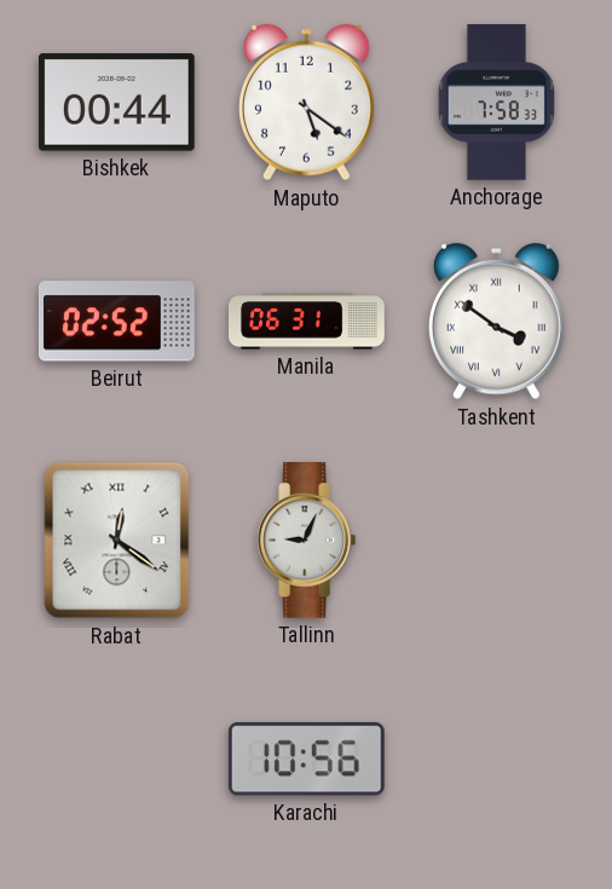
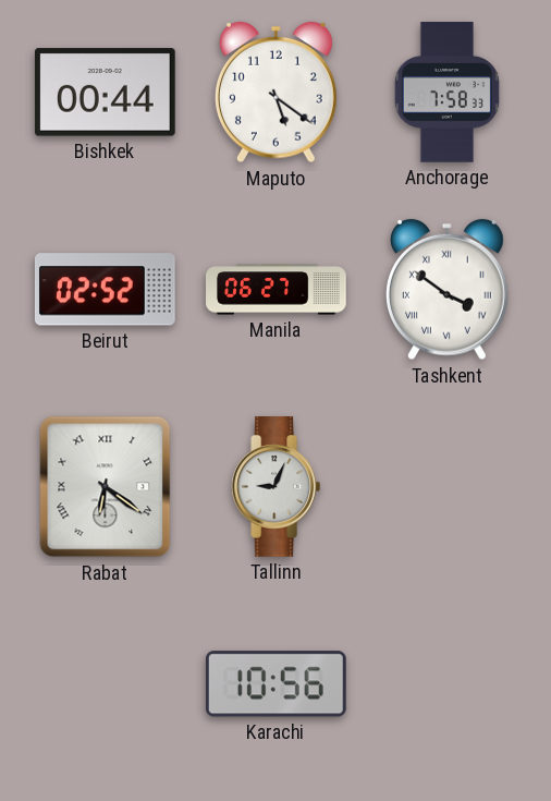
Manila: 06:31 -> 06:27 (277, 290)
Rabat: 12:21 -> 6:21 (106, 487)
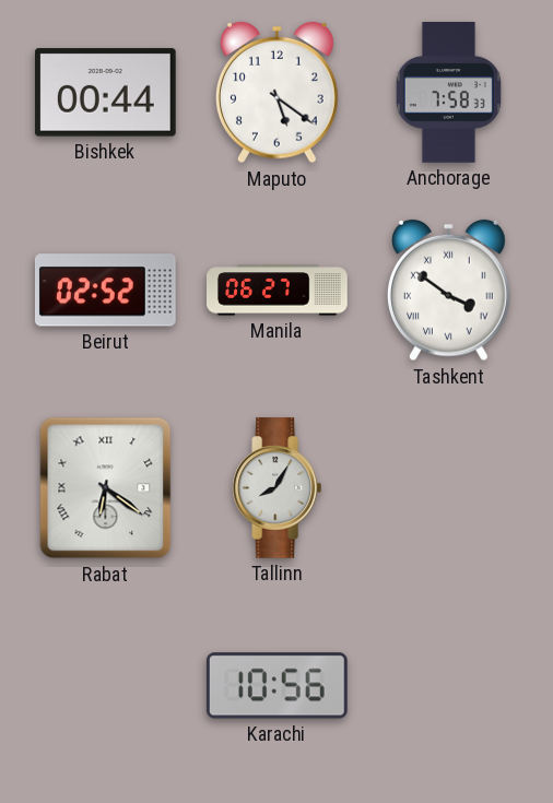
Tallinn: 9:04 -> 8:05 (278, 488)
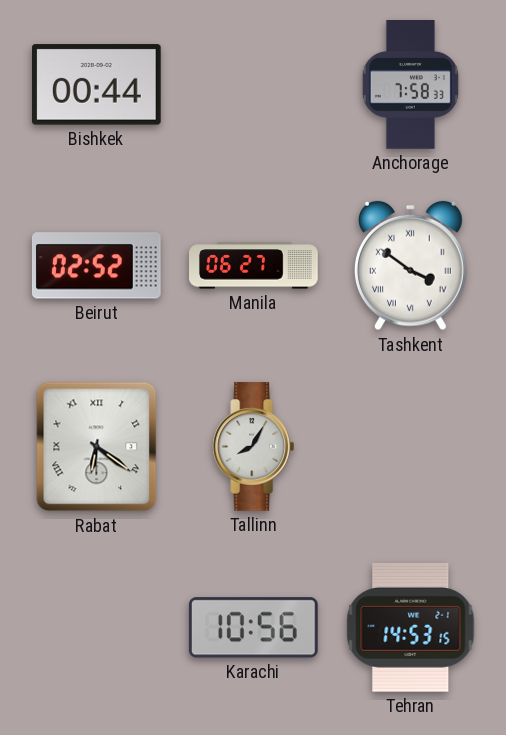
Maputo: 5:21 -> none (276, 93)
Tehran: none -> 14:53 (411, 627)
